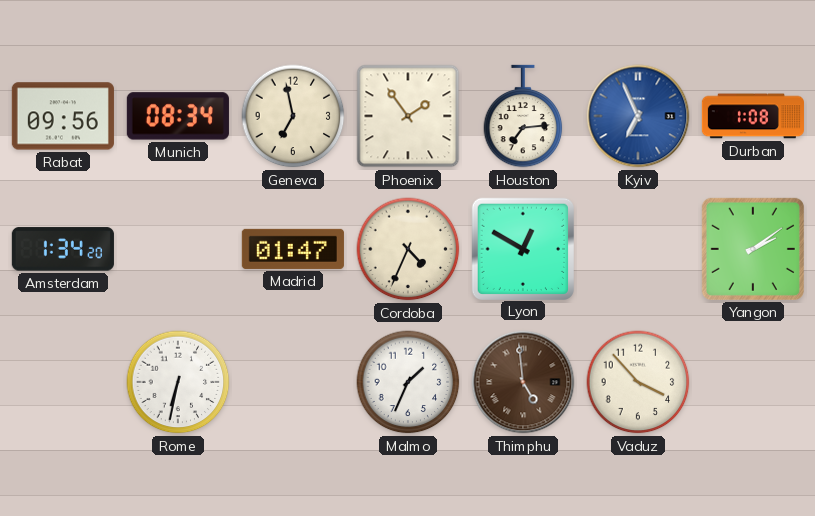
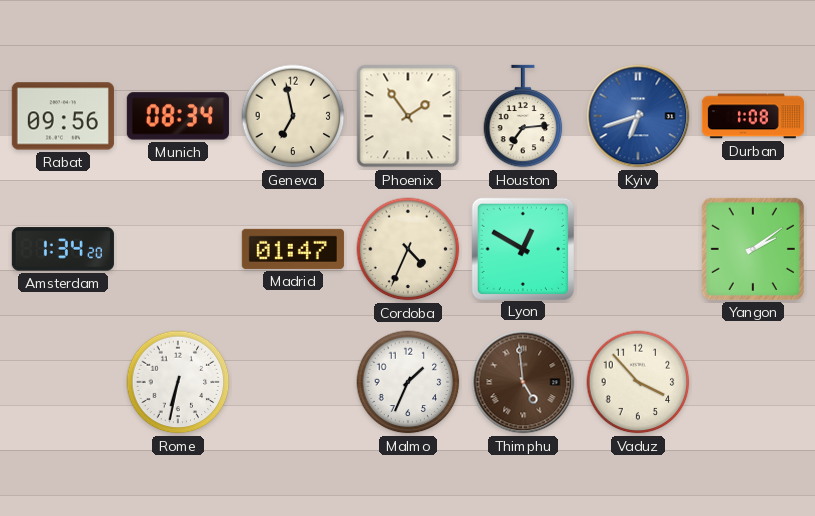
Kyiv: 6:56 -> 6:42 (638, 116)
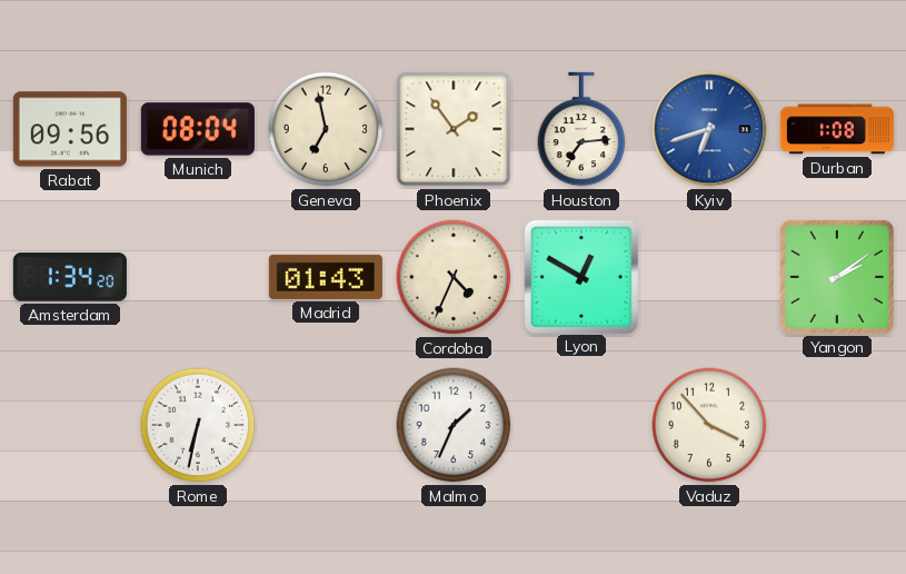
Munich: 08:34 -> 08:04 (198, 129)
Madrid: 01:47 -> 01:43 (326, 277)
Thimphu: 4:59 -> none (523, 382)
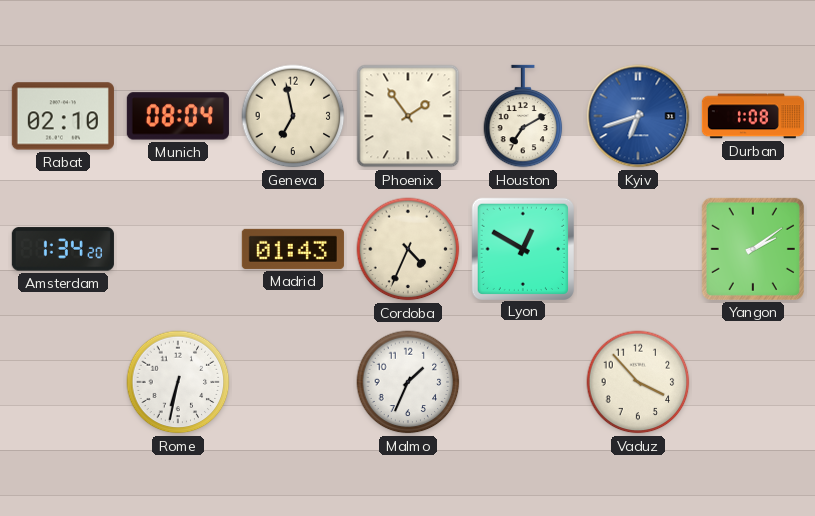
Rabat: 09:56 -> 02:10 (63, 116)
Houston: 7:14 -> 7:10 (523, 116)
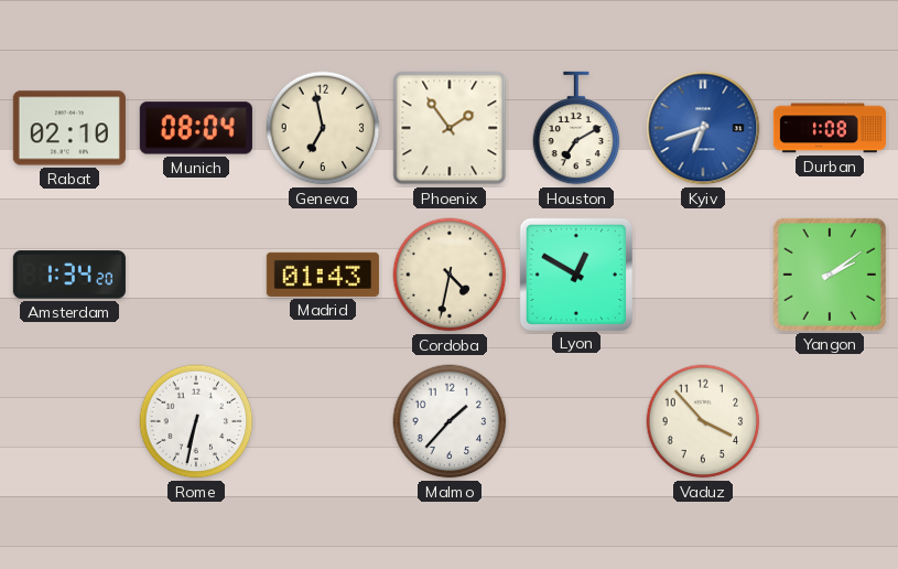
Cordoba: 4:34 -> 4:32 (450, 275)
Malmo: 1:34 -> 1:37 (450, 421)
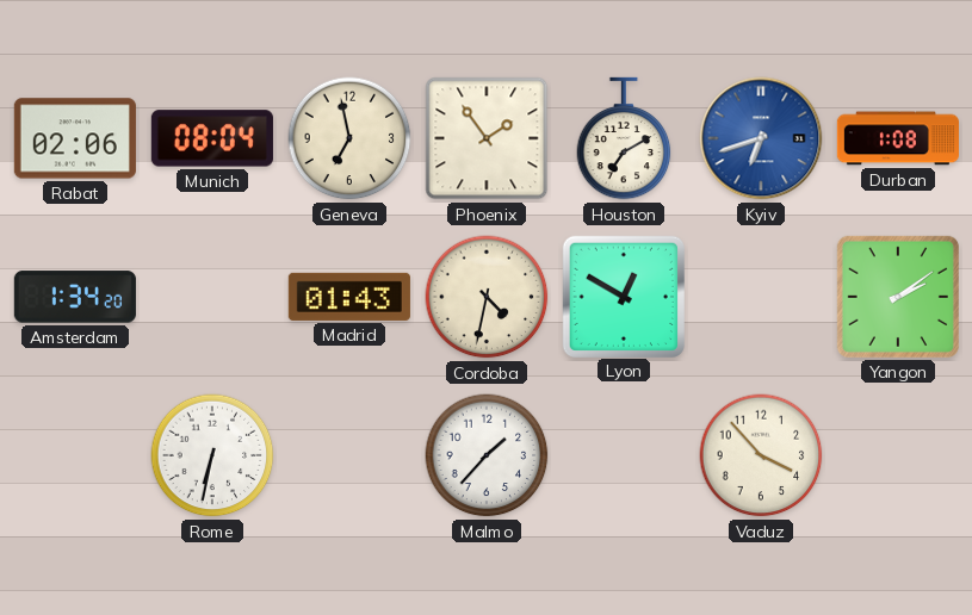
Rabat: 02:10 -> 02:06 (75, 138)
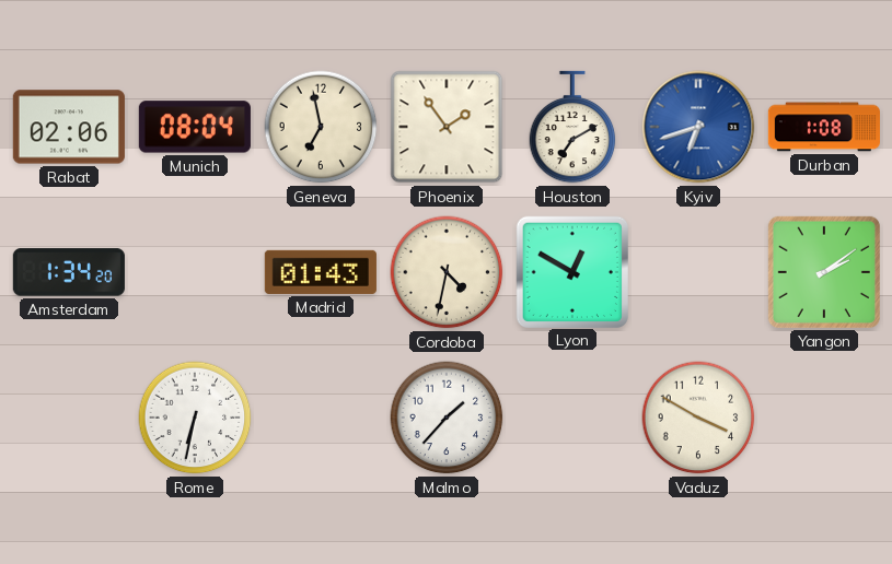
Vaduz: 3:53 -> 3:50 (698, 418)
